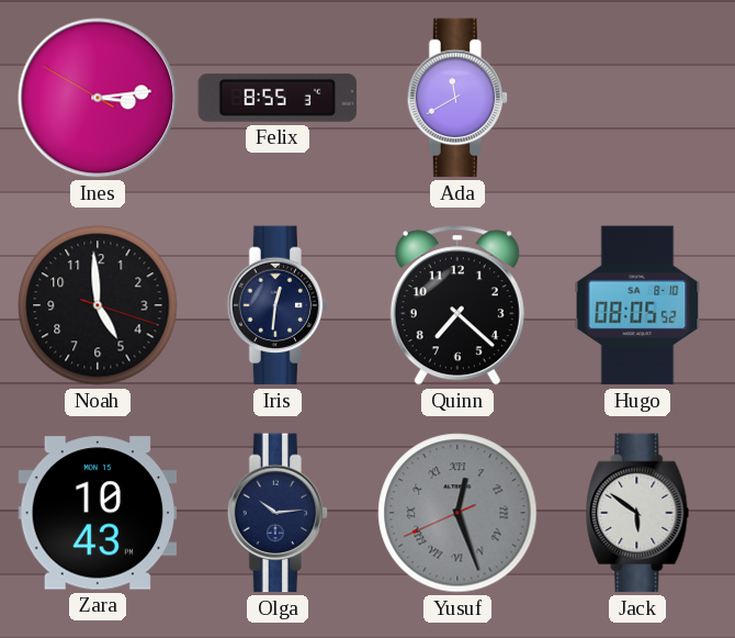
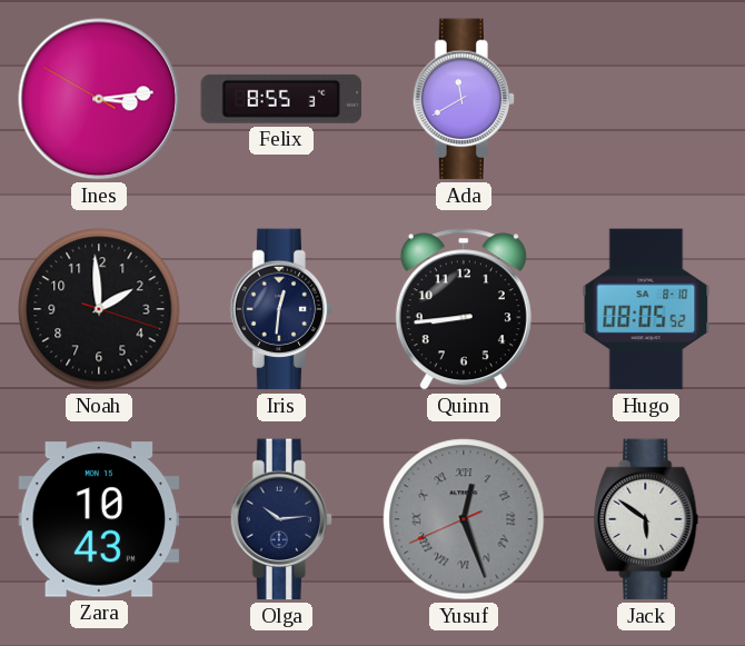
Noah: 4:59 -> 1:59 (99, 309)
Quinn: 7:22 -> 8:44 (464, 309)
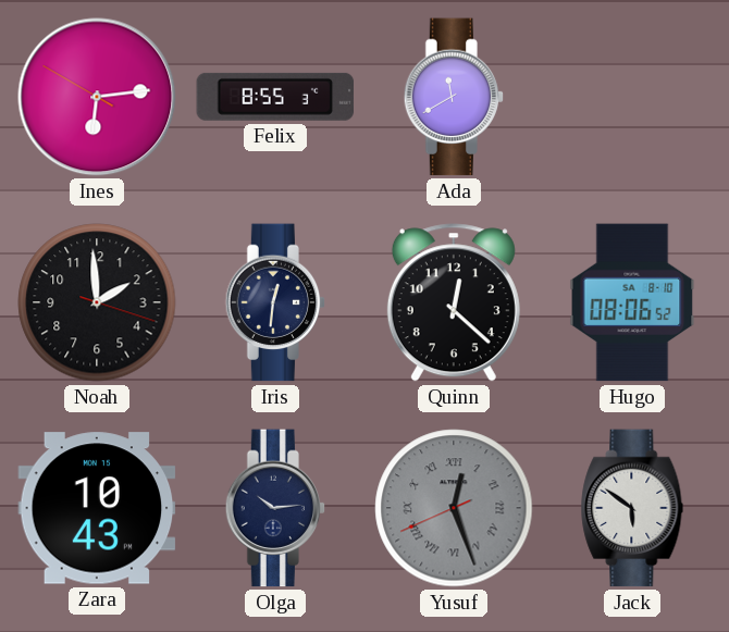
Ines: 3:13 -> 6:13 (97, 97)
Quinn: 8:44 -> 12:22 (454, 302)
Hugo: 08:05 -> 08:06 (632, 302)
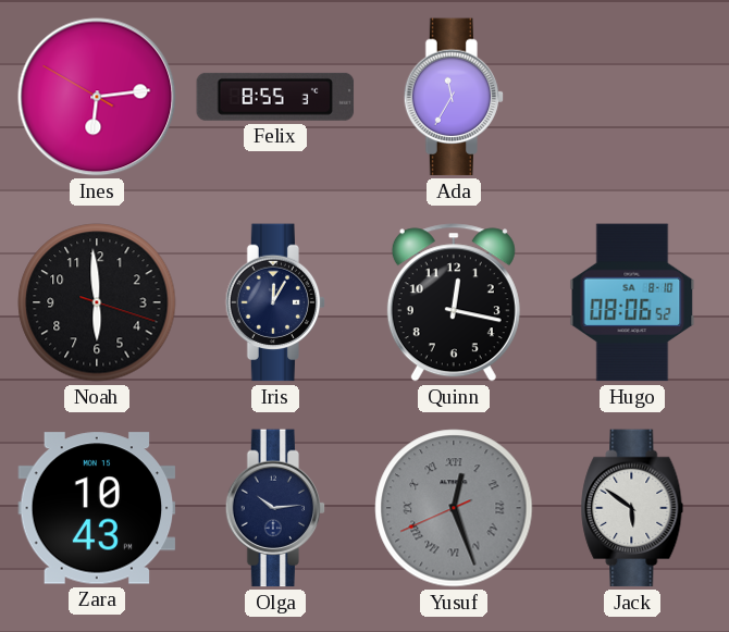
Ada: 11:40 -> 11:35 (454, 97)
Noah: 1:59 -> 5:59 (97, 302)
Iris: 12:31 -> 12:05 (275, 302)
Quinn: 12:22 -> 12:17 (454, 302)
